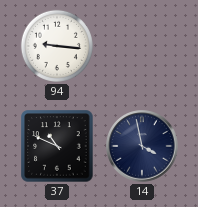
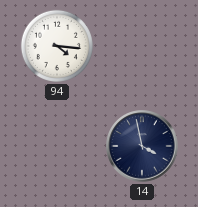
94: 9:16 -> 4:16 (57, 46)
37: 10:49 -> none (57, 146)
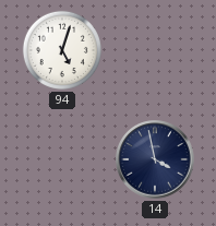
94: 4:16 -> 5:03 (62, 50)
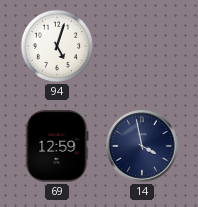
69: none -> 12:59 (57, 146)
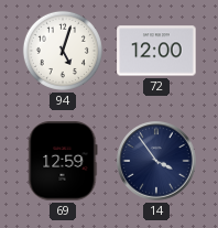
72: none -> 12:00 (156, 51)
14: 3:58 -> 3:54 (156, 161)
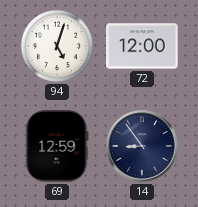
14: 3:54 -> 8:54 (142, 146)
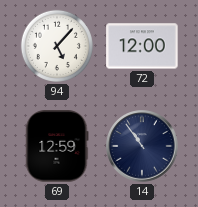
94: 5:03 -> 5:07 (57, 46)
14: 8:54 -> 10:54 (142, 146)
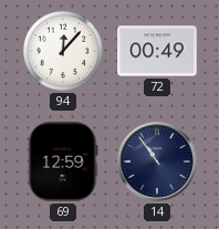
94: 5:07 -> 12:07 (63, 51)
72: 12:00 -> 00:49 (157, 51)
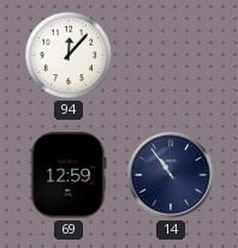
72: 00:49 -> none (157, 51)
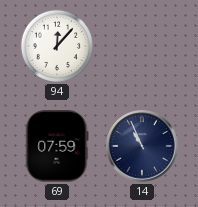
69: 12:59 -> 07:59 (57, 146)
14: 10:54 -> 10:56 (142, 146)
